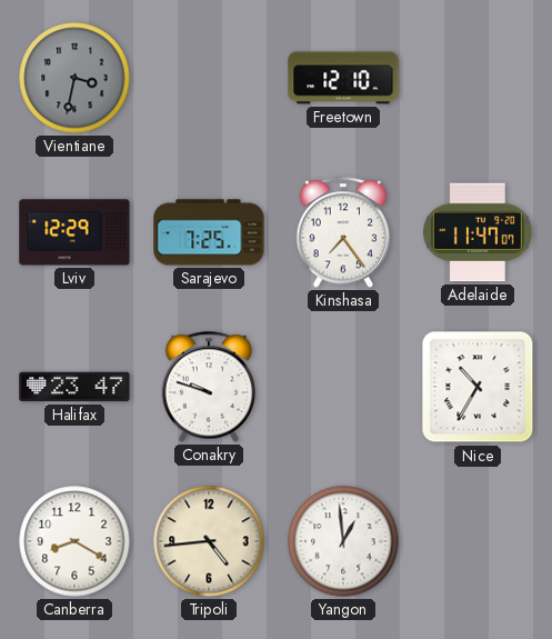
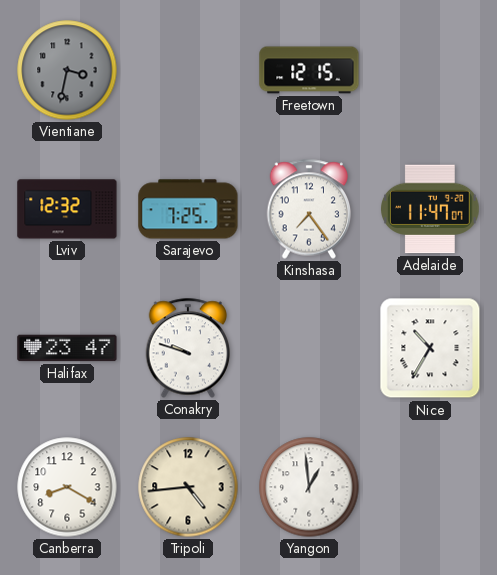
Freetown: 12:10 -> 12:15 (309, 70)
Lviv: 12:29 -> 12:32 (67, 209)
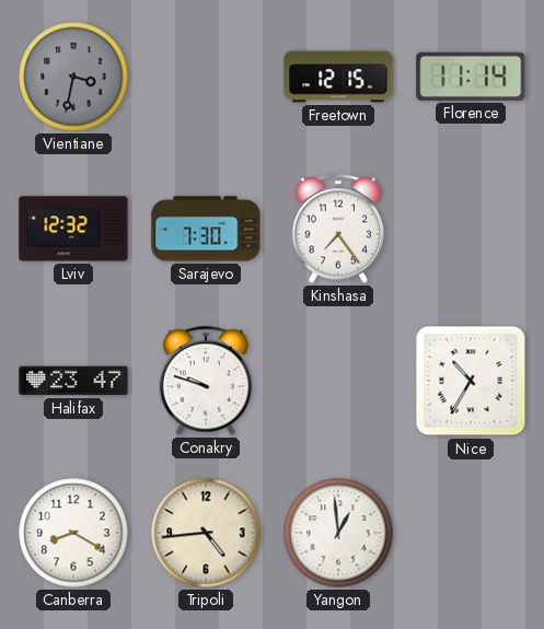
Florence: none -> 11:14 (471, 77)
Sarajevo: 7:25 -> 7:30 (206, 229)
Adelaide: 11:47 -> none (431, 209)
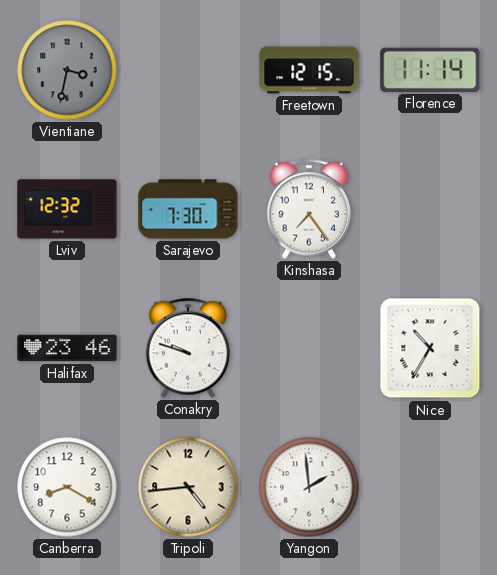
Halifax: 23:47 -> 23:46 (67, 348)
Yangon: 12:59 -> 1:59 (309, 487)
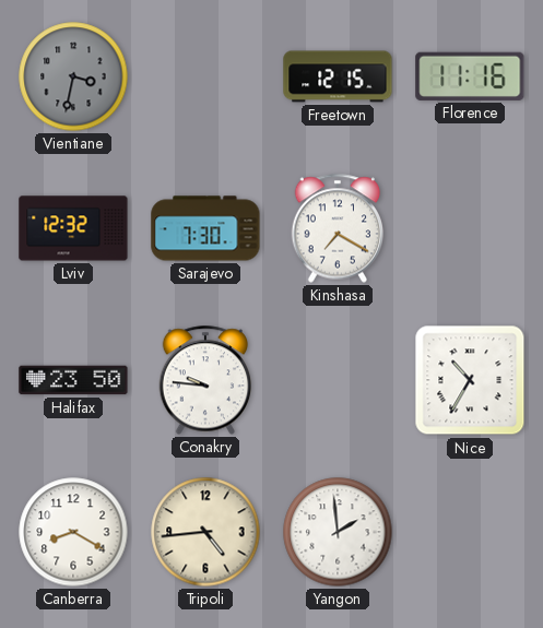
Florence: 11:14 -> 11:16 (470, 76)
Kinshasa: 7:24 -> 7:20 (338, 228)
Halifax: 23:46 -> 23:50 (73, 380)
Conakry: 9:48 -> 9:46 (205, 380)
